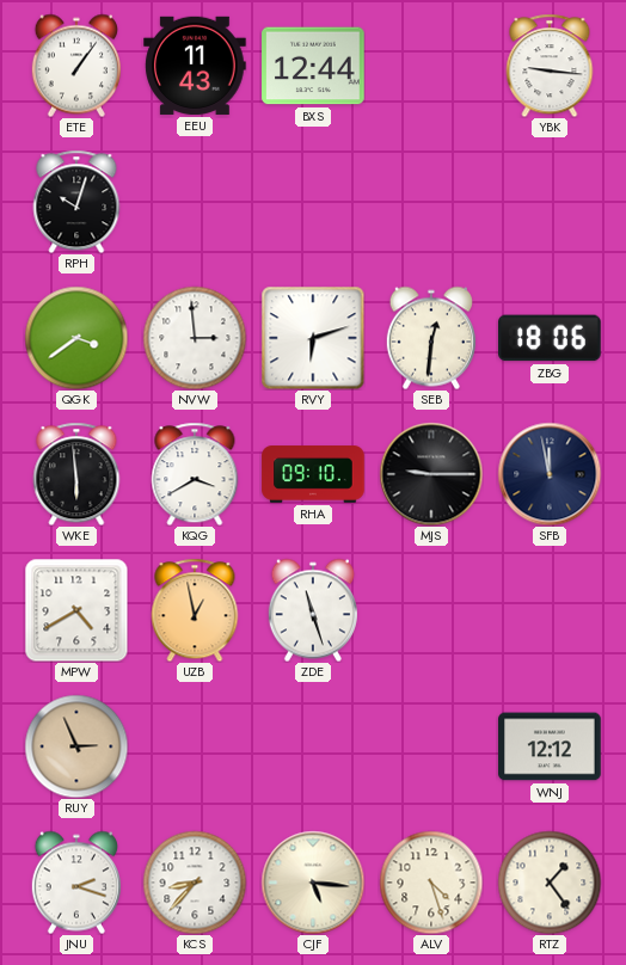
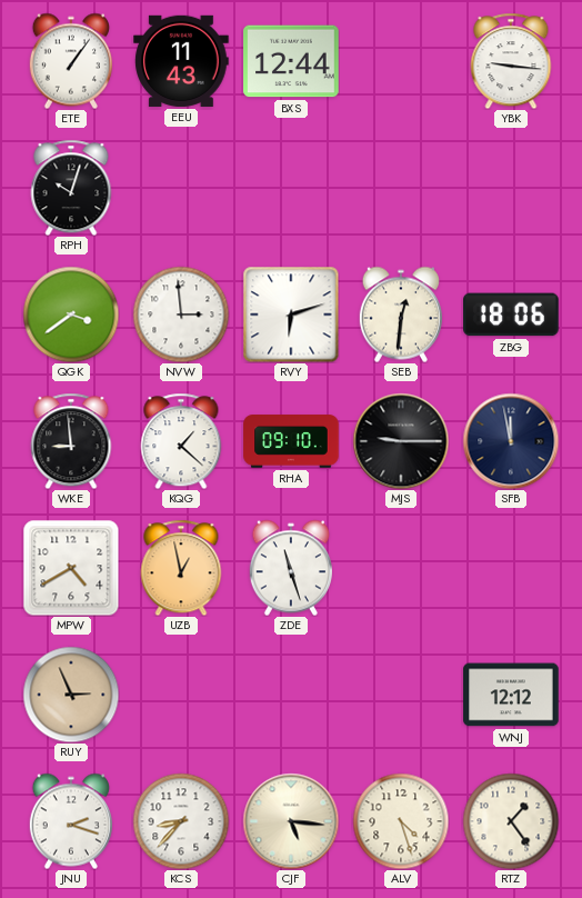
WKE: 5:59 -> 8:59 (71, 441)
KQG: 3:40 -> 1:22 (181, 441)
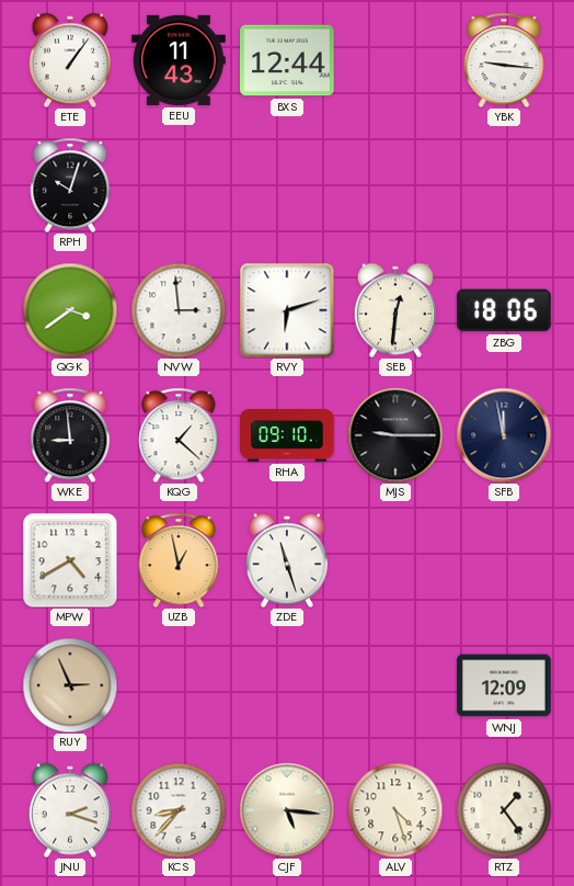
WNJ: 12:12 -> 12:09 (504, 685)
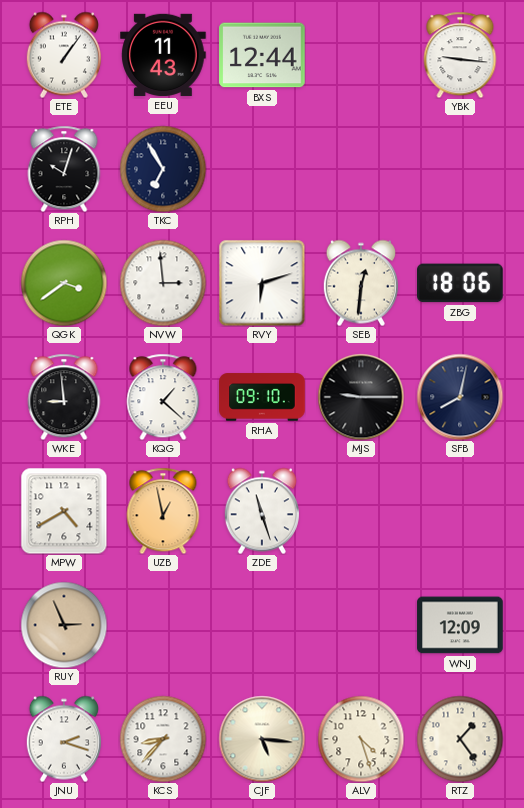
TKC: none -> 6:55 (163, 169)
SFB: 11:58 -> 8:02 (460, 397)
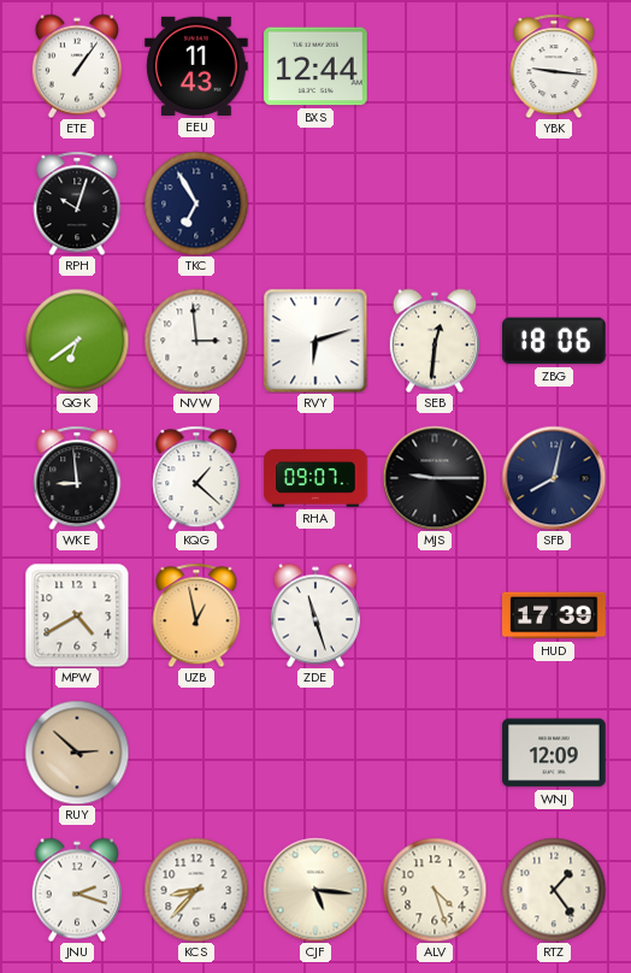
QGK: 3:39 -> 6:39 (77, 341)
RHA: 09:10 -> 09:07 (315, 478)
HUD: none -> 17:39 (554, 615)
RUY: 2:56 -> 2:52 (77, 753)
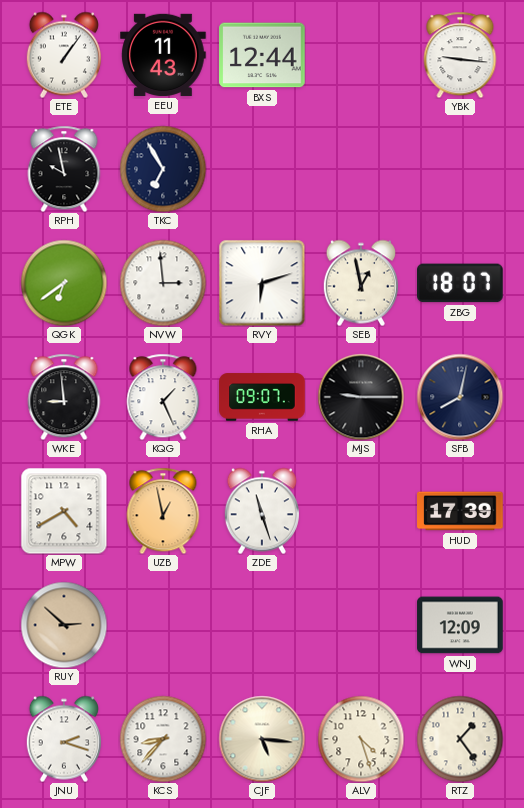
RPH: 10:03 -> 9:58 (64, 169)
SEB: 12:31 -> 12:58 (361, 283)
ZBG: 18:06 -> 18:07 (461, 283)
KQG: 1:22 -> 1:26 (163, 397)
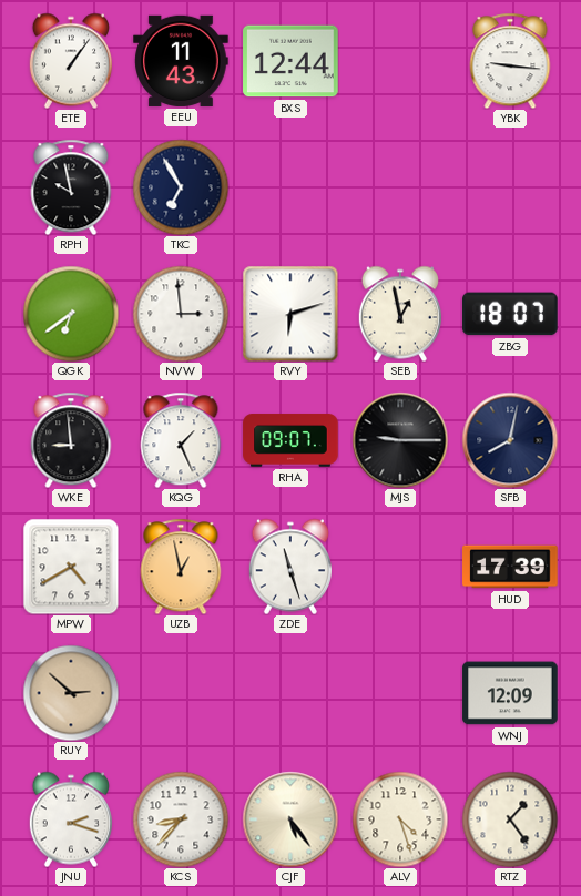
CJF: 5:16 -> 5:24 (290, 819)
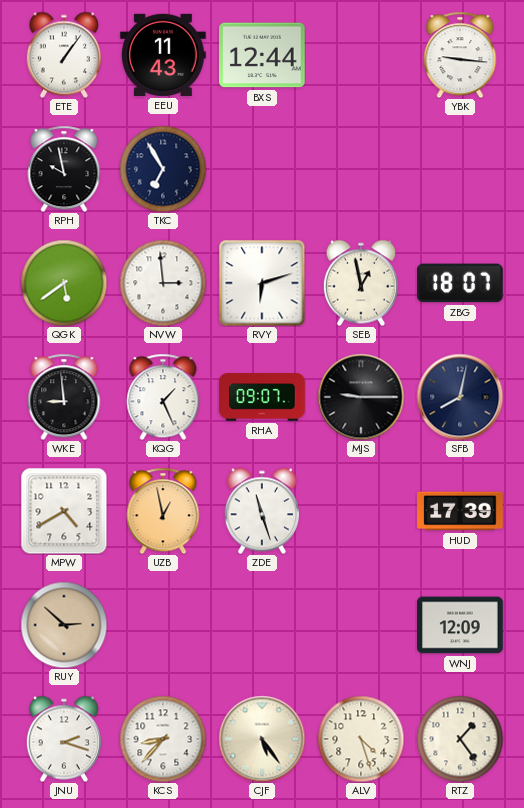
QGK: 6:39 -> 5:39 (64, 283)
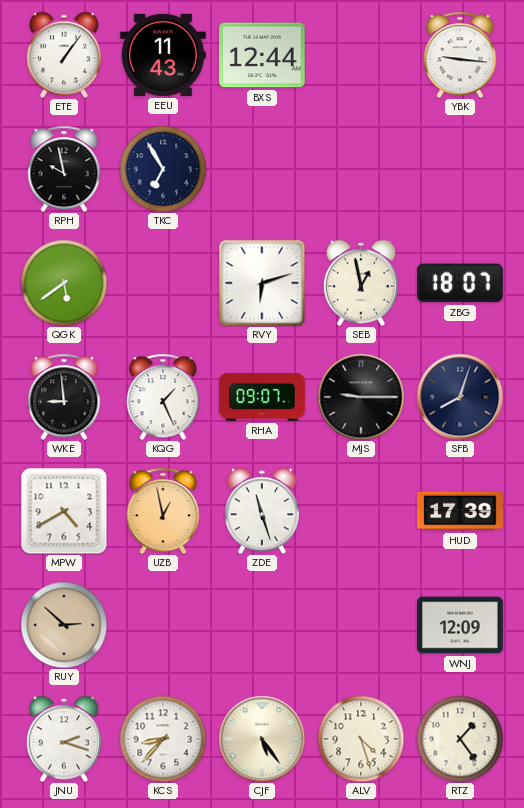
NVW: 2:59 -> none (163, 283)
SFB: 8:02 -> 8:03 (460, 397)
